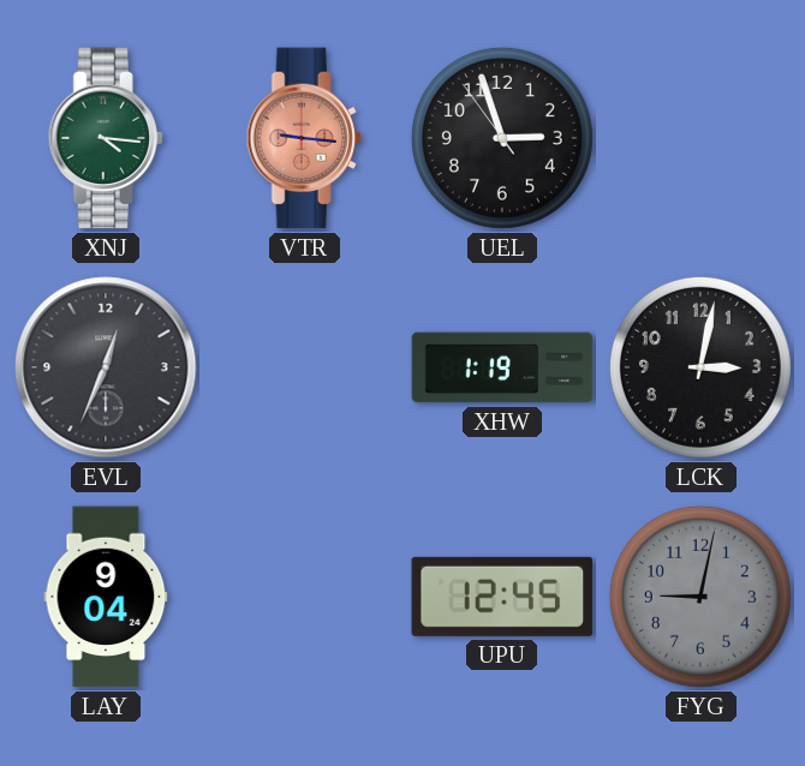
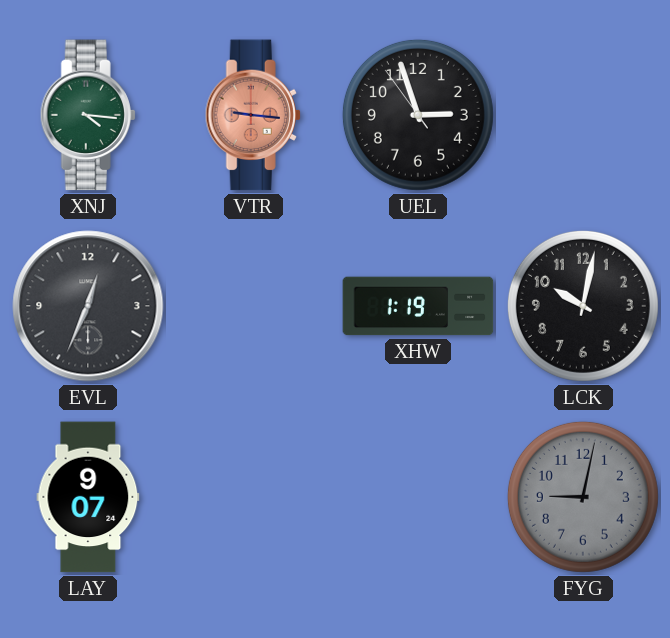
LCK: 3:02 -> 10:02 (583, 306)
LAY: 9:04 -> 9:07 (88, 497)
UPU: 12:45 -> none (502, 597)
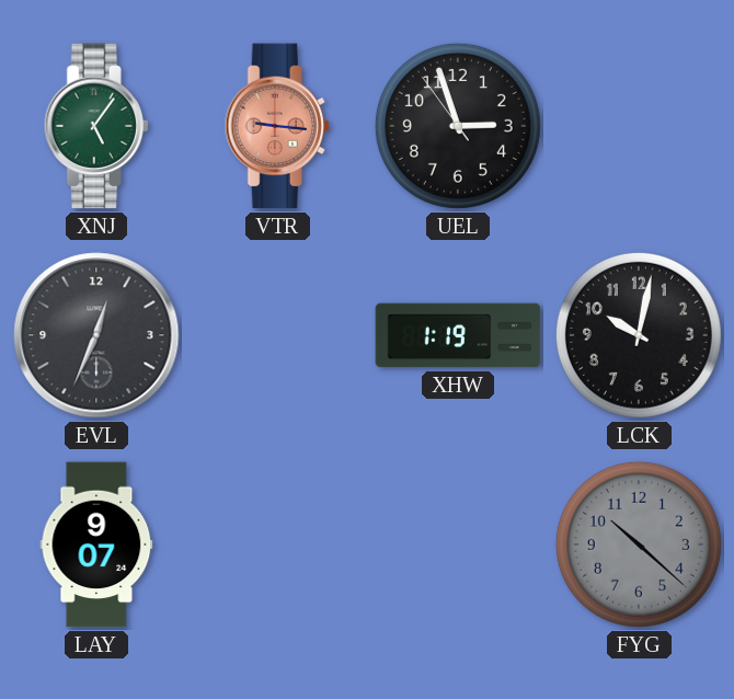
XNJ: 4:16 -> 5:06 (96, 126)
FYG: 9:02 -> 10:22 (639, 545)
